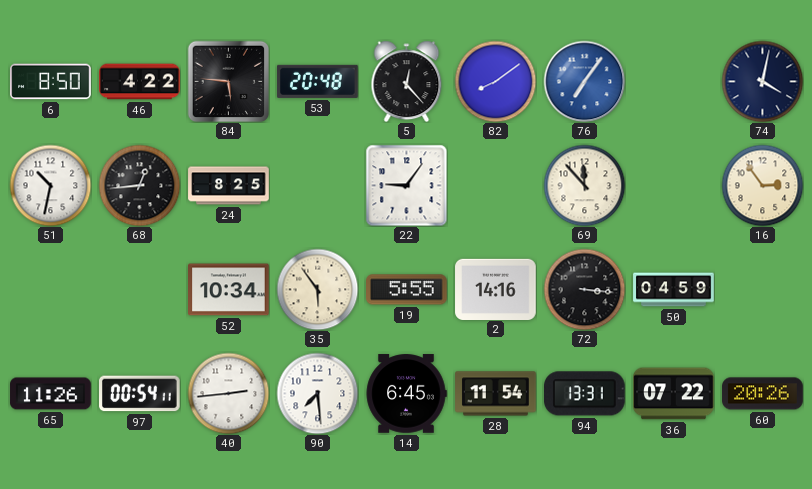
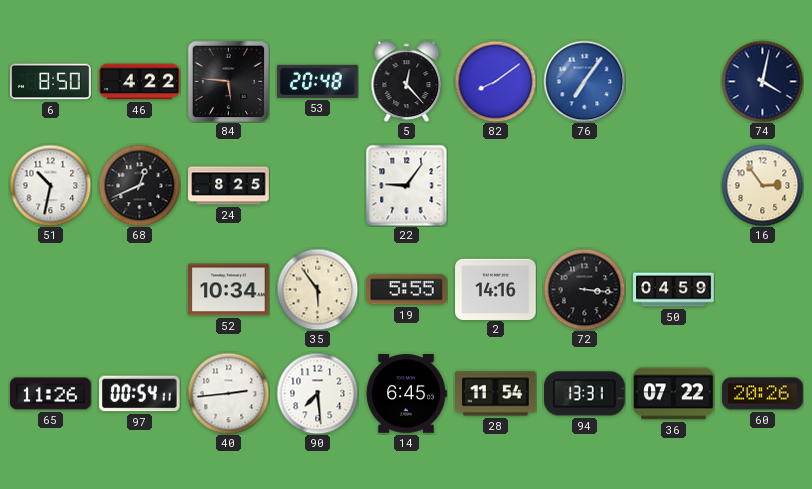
68: 12:44 -> 12:41 (139, 185)
69: 11:53 -> none (584, 185)
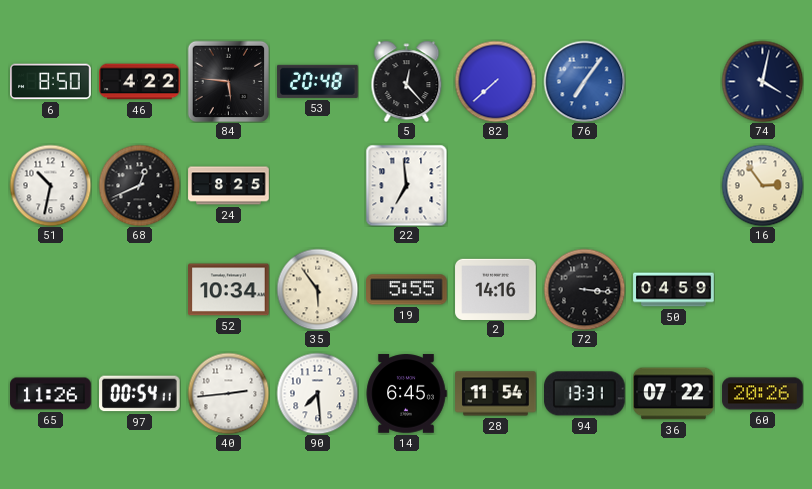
82: 8:09 -> 7:38 (495, 81)
22: 9:06 -> 6:59 (406, 185)
